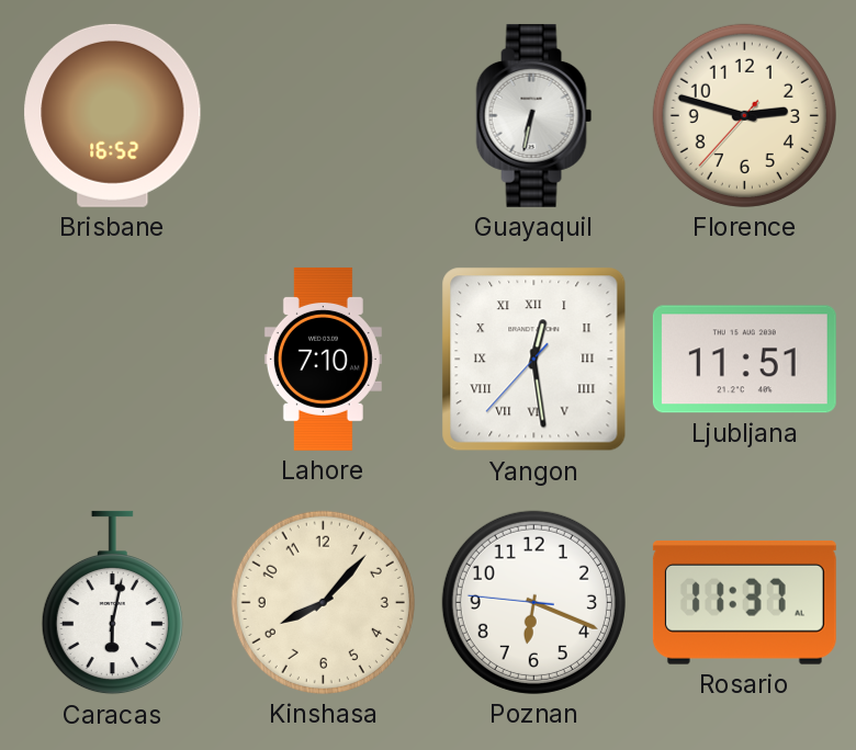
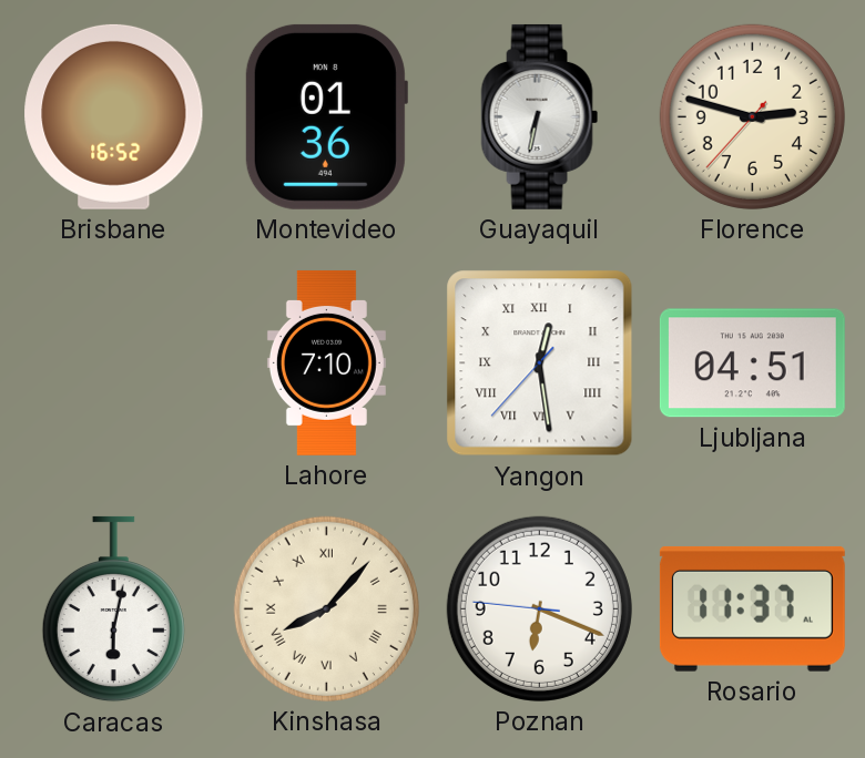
Montevideo: none -> 01:36 (326, 116)
Ljubljana: 11:51 -> 04:51 (752, 363)
Kinshasa numerals: Arabic -> Roman (326, 608)
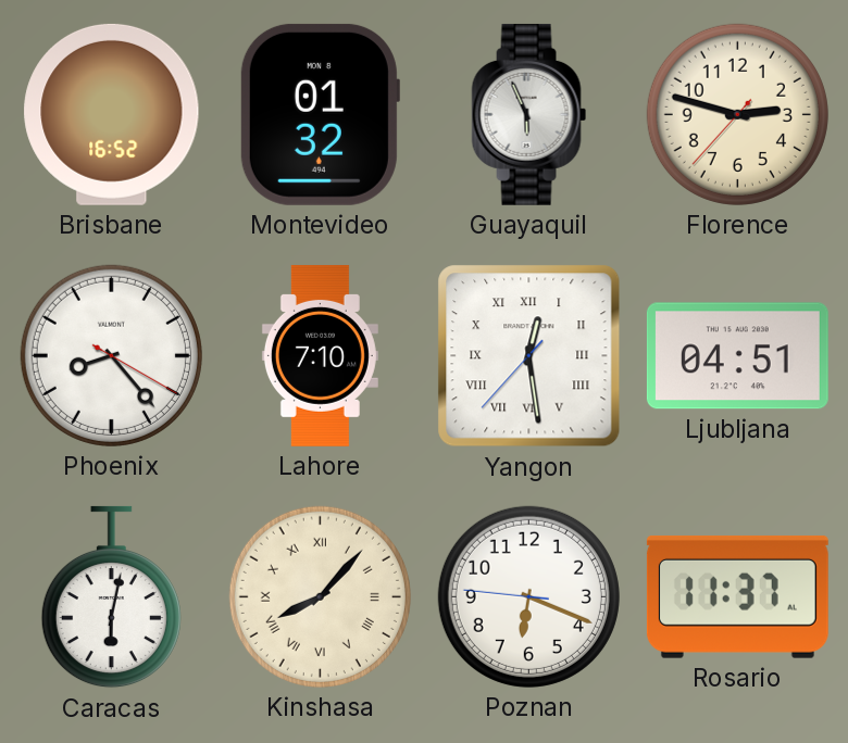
Montevideo: 01:36 -> 01:32 (320, 114)
Guayaquil: 6:32 -> 5:56 (529, 114)
Phoenix: none -> 8:23 (111, 355)
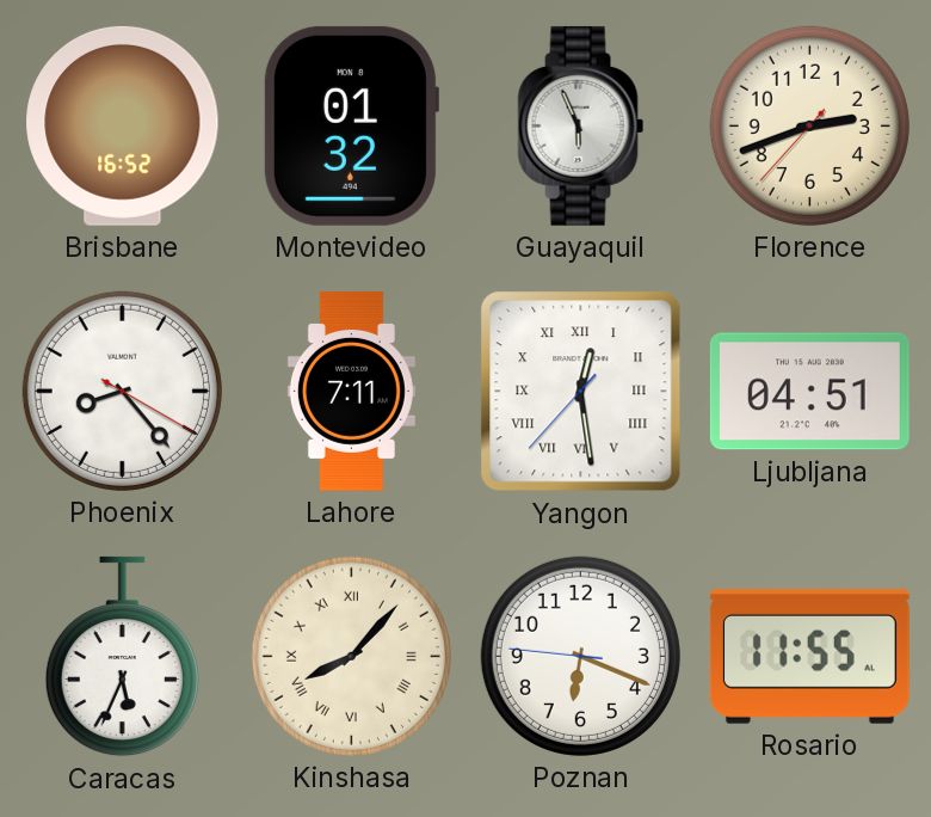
Florence: 2:47 -> 2:41 (809, 125)
Lahore: 7:10 -> 7:11 (351, 391)
Caracas: 6:02 -> 5:34 (122, 657)
Rosario: 11:37 -> 11:55 (809, 657)
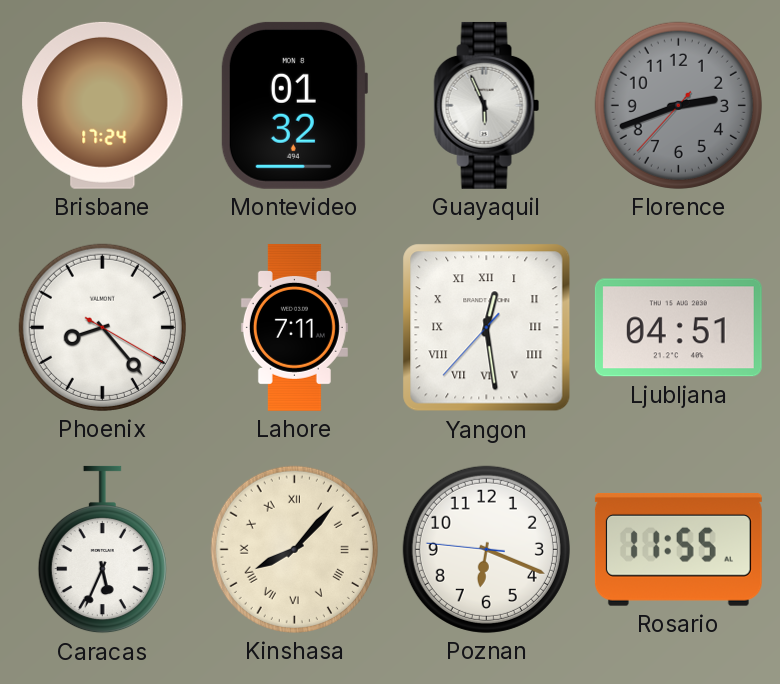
Brisbane: 16:52 -> 17:24 (103, 105)
Florence dial: cream -> grey (678, 105)
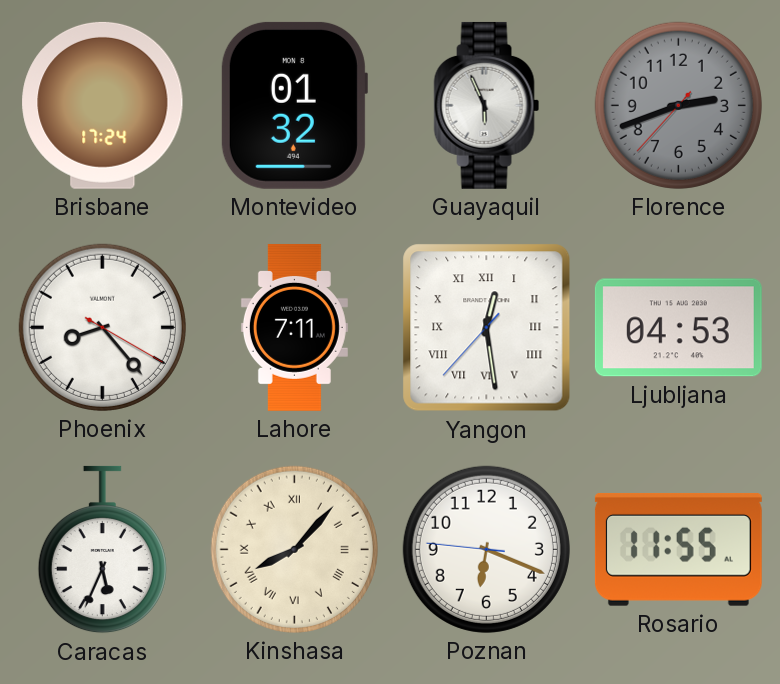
Ljubljana: 04:51 -> 04:53 (678, 328)
